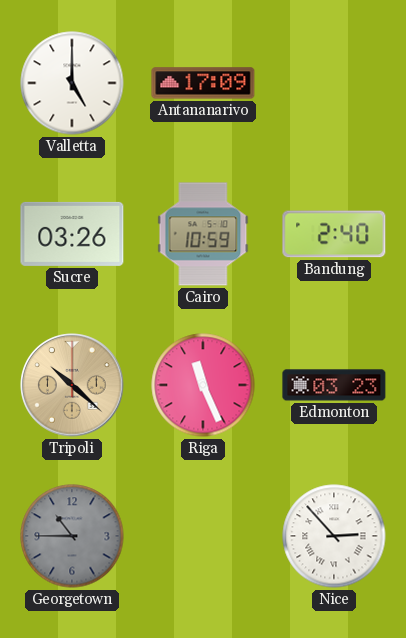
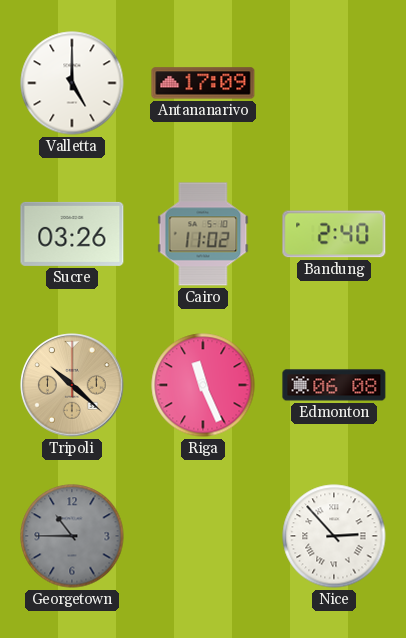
Cairo: 10:59 -> 11:02 (203, 234)
Edmonton: 03:23 -> 06:08 (334, 385)
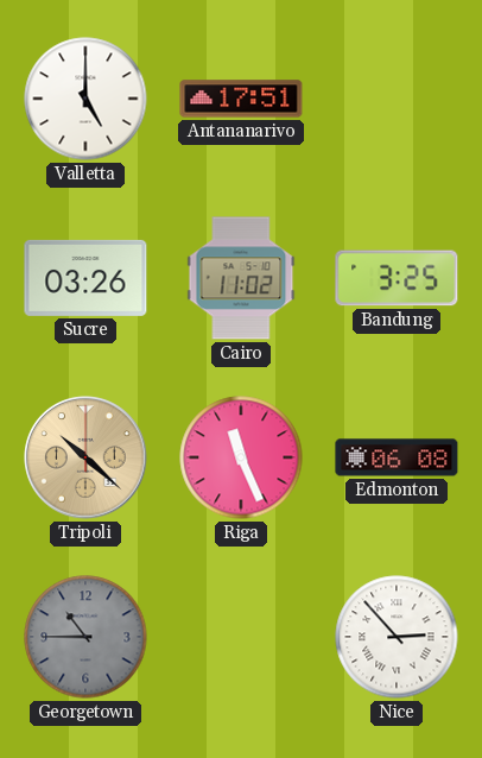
Antananarivo: 17:09 -> 17:51 (241, 99)
Bandung: 2:40 -> 3:25 (397, 278)
